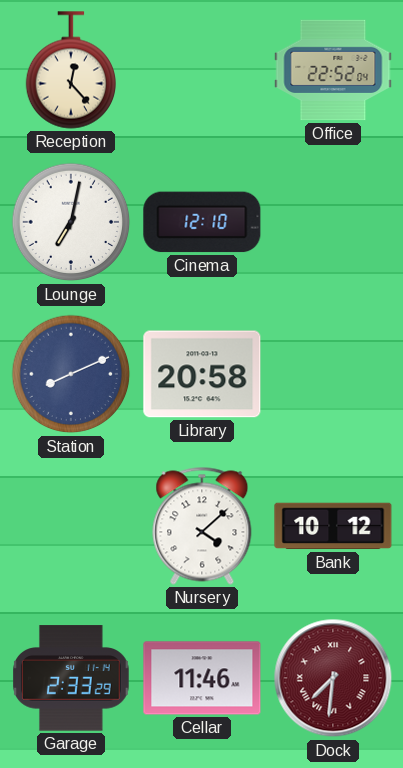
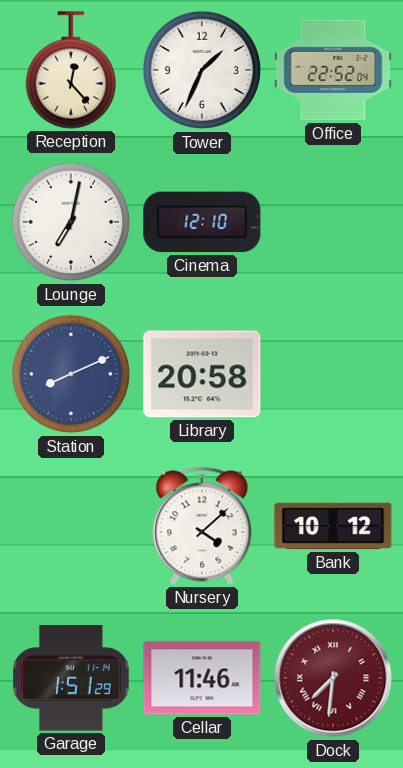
Tower: none -> 1:34 (202, 70)
Garage: 2:33 -> 1:51 (71, 678)
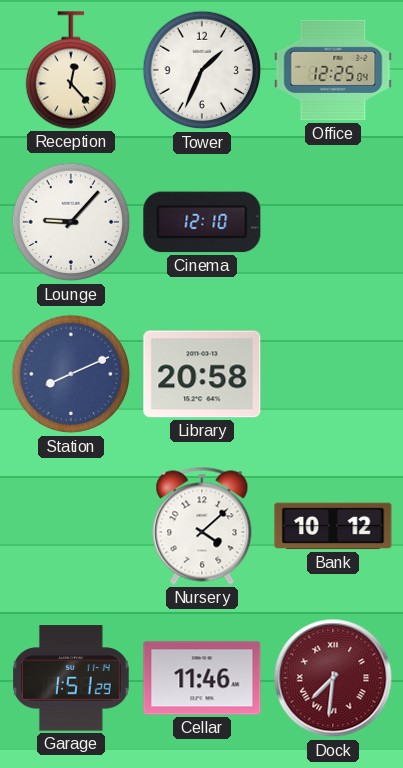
Office: 22:52 -> 12:25 (333, 70)
Lounge: 7:02 -> 9:07 (71, 222)
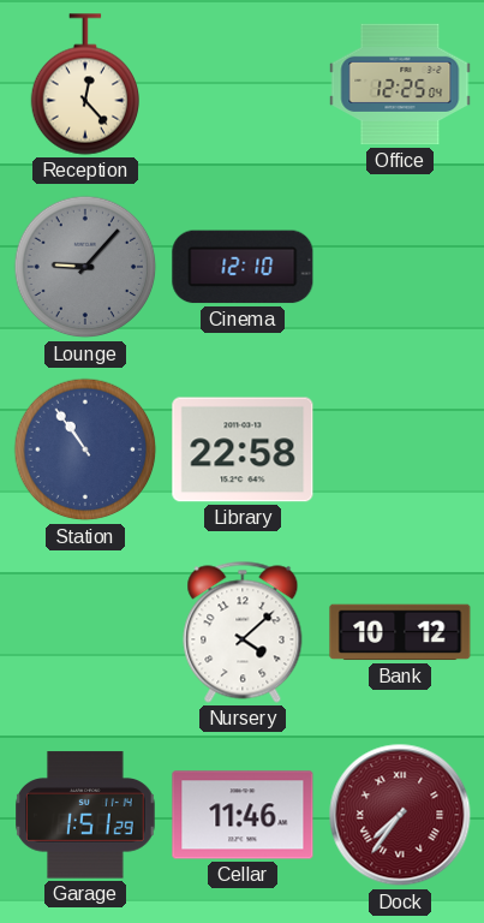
Tower: 1:34 -> none (202, 70)
Lounge dial: white -> grey (85, 267)
Station: 8:11 -> 10:54 (85, 449)
Library: 20:58 -> 22:58 (243, 449)
Dock: 7:31 -> 7:36 (400, 815)
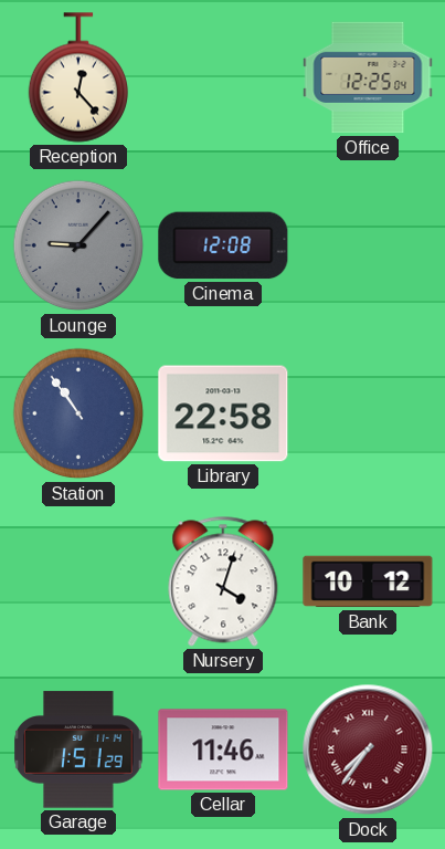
Cinema: 12:10 -> 12:08 (223, 245)
Nursery: 4:08 -> 4:03 (223, 581)
